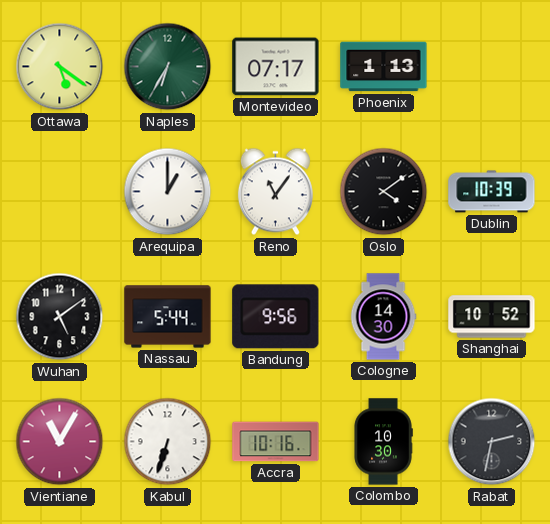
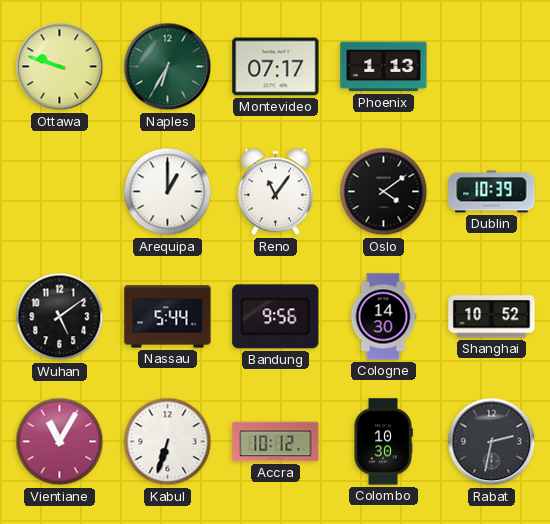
Ottawa: 5:21 -> 9:48 (60, 67)
Accra: 10:16 -> 10:12 (276, 442)
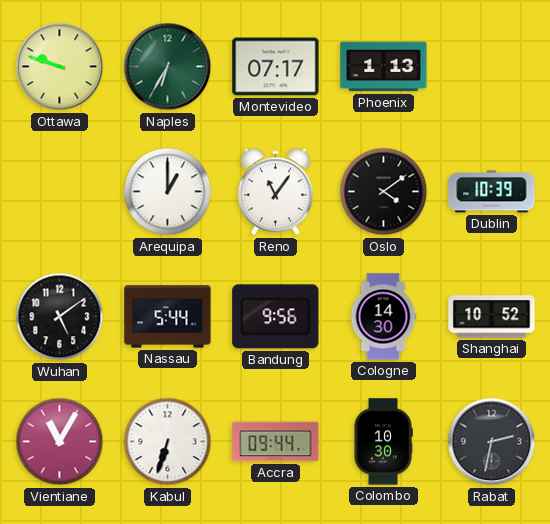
Accra: 10:12 -> 09:44 (276, 442)
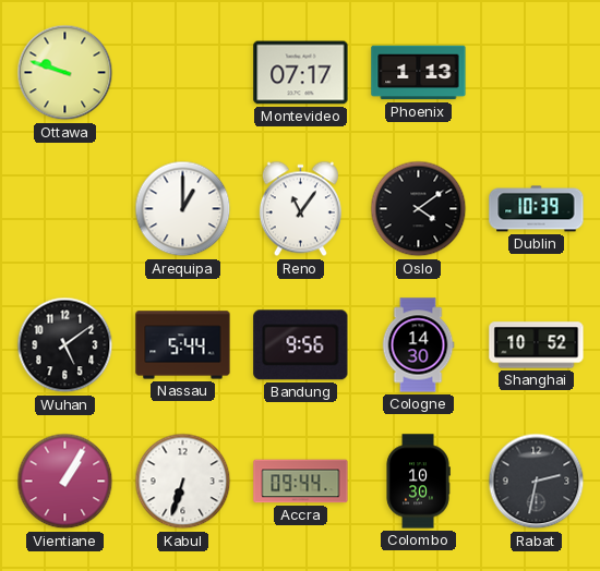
Naples: 6:35 -> none (168, 67)
Vientiane: 11:05 -> 1:05 (65, 482)
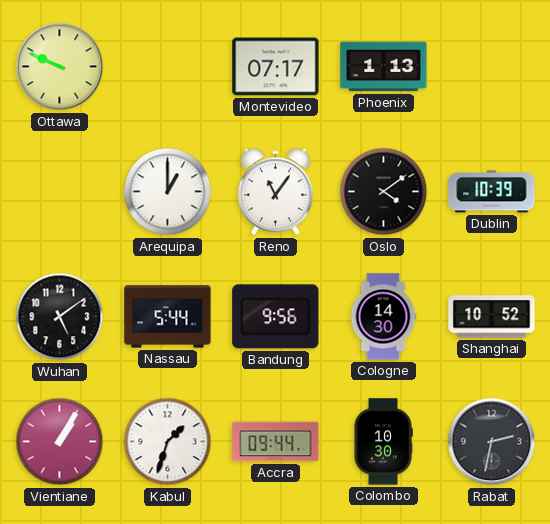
Ottawa: 9:48 -> 9:49 (60, 67)
Kabul: 6:33 -> 1:33 (168, 442)
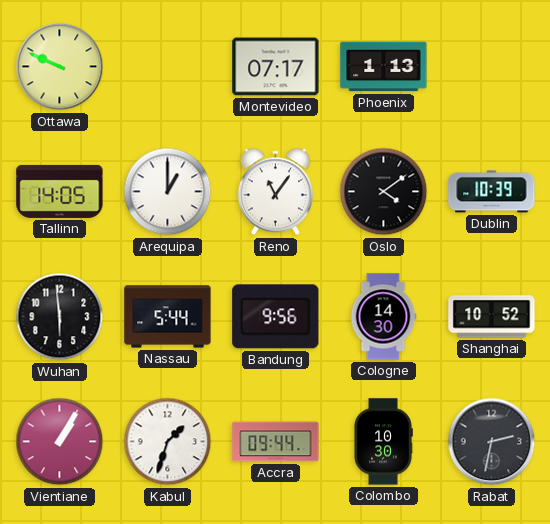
Tallinn: none -> 14:05 (60, 191)
Wuhan: 5:09 -> 5:59 (60, 317)
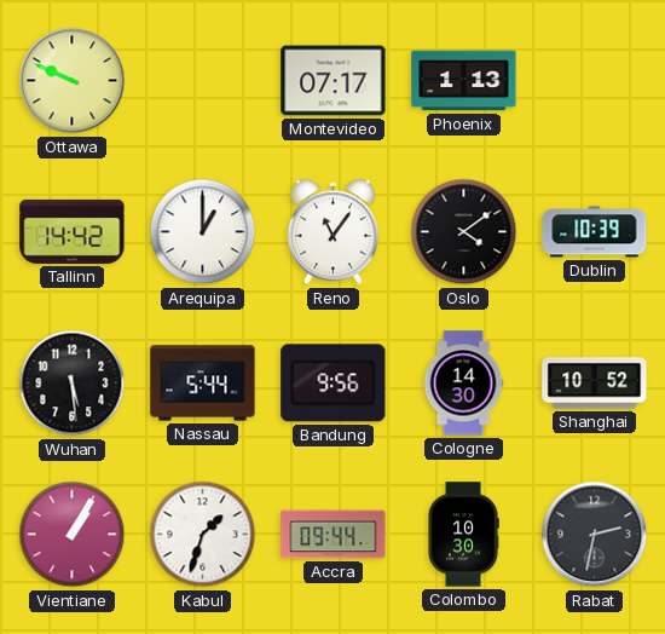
Tallinn: 14:05 -> 14:42 (73, 231)
Wuhan: 5:59 -> 5:29 (73, 384)
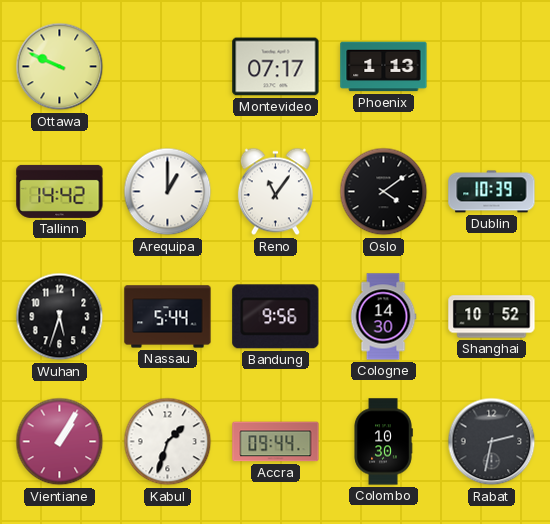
Wuhan: 5:29 -> 5:33 (60, 317)
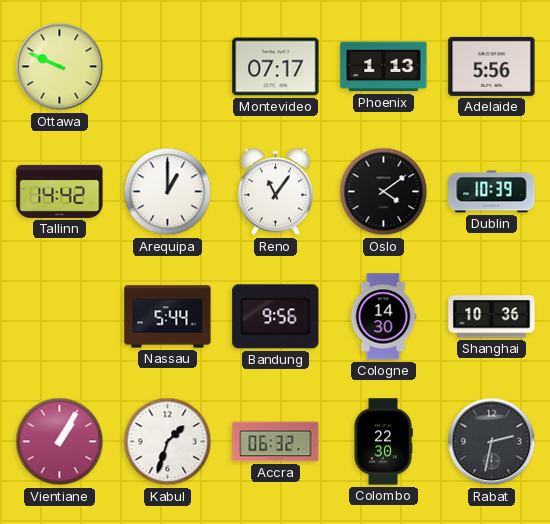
Adelaide: none -> 5:56 (492, 66)
Wuhan: 5:33 -> none (60, 317)
Shanghai: 10:52 -> 10:36 (492, 317)
Accra: 09:44 -> 06:32 (276, 442)
Colombo: 10:30 -> 22:30 (383, 442)
